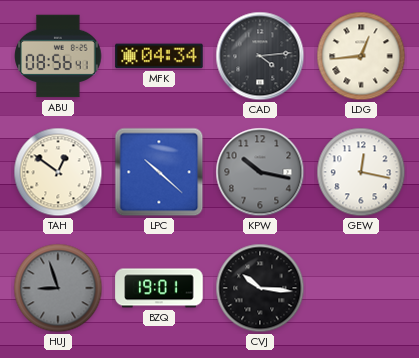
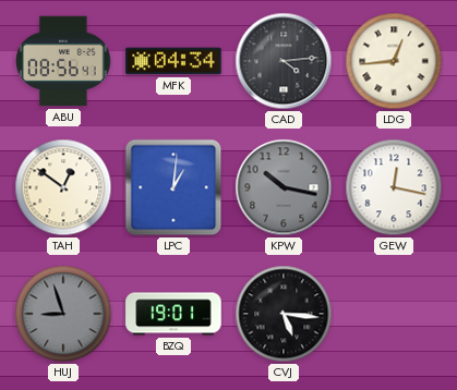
LPC: 10:22 -> 1:01 (173, 187)
CVJ: 10:16 -> 5:16 (284, 314)
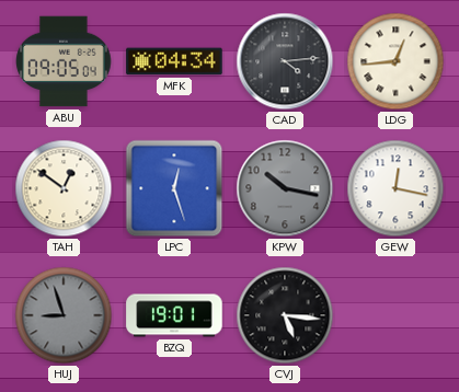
ABU: 08:56 -> 09:05 (64, 61)
LPC: 1:01 -> 12:27 (174, 188)
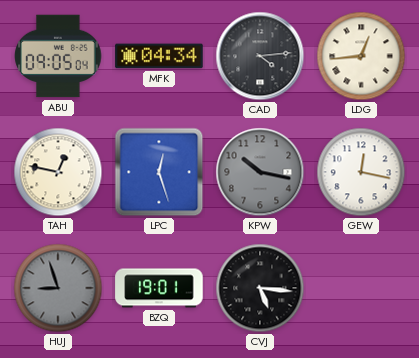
TAH: 12:51 -> 12:47 (58, 172)
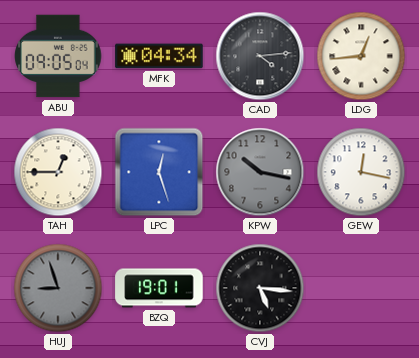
TAH: 12:47 -> 12:45 (58, 172)
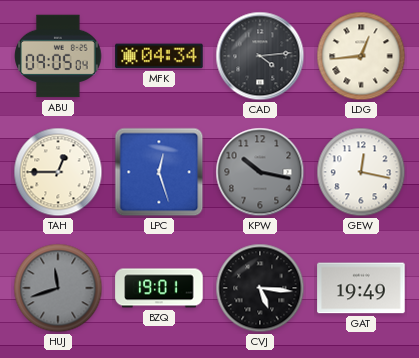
HUJ: 8:57 -> 11:42 (58, 288)
GAT: none -> 19:49 (361, 288)
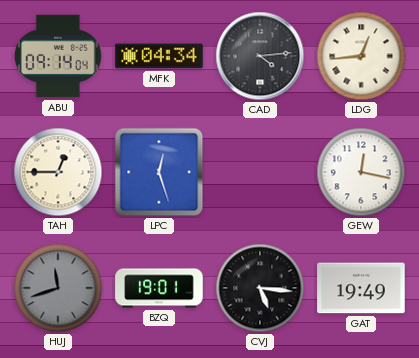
ABU: 09:05 -> 09:14 (58, 56)
KPW: 10:17 -> none (260, 172)
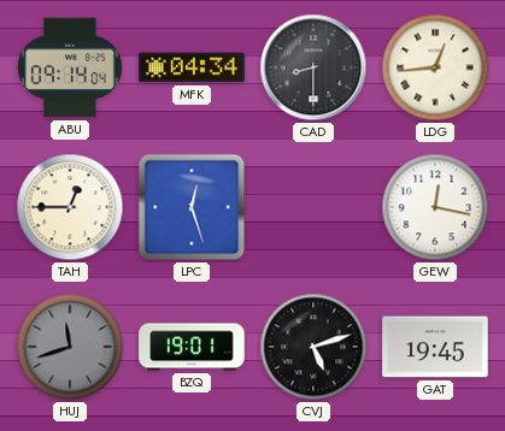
CAD: 4:14 -> 8:30 (313, 67)
CVJ: 5:16 -> 5:12 (313, 347)
GAT: 19:49 -> 19:45 (435, 347)
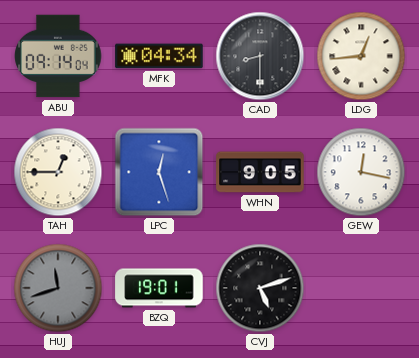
WHN: none -> 9:05 (260, 172)
GAT: 19:45 -> none (435, 347)
